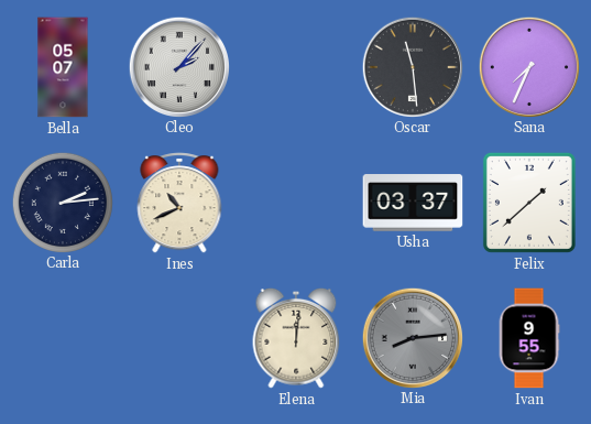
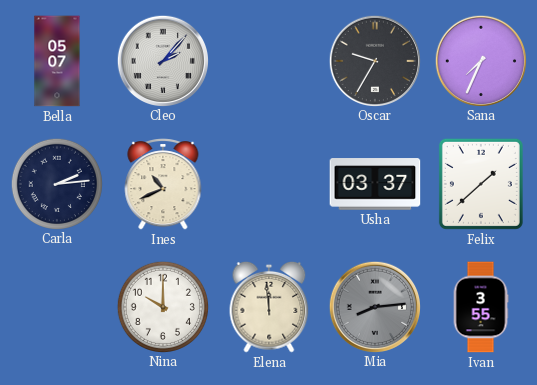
Oscar: 11:29 -> 9:35 (374, 60)
Nina: none -> 10:00 (162, 306)
Elena: 12:01 -> 11:59 (269, 307)
Ivan: 9:55 -> 3:55 (481, 307)
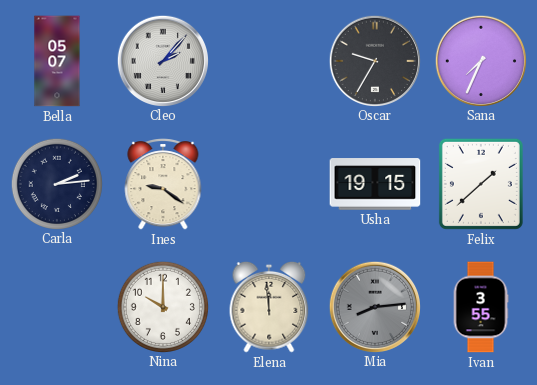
Ines: 10:41 -> 9:21 (163, 184)
Usha: 03:37 -> 19:15 (375, 184)
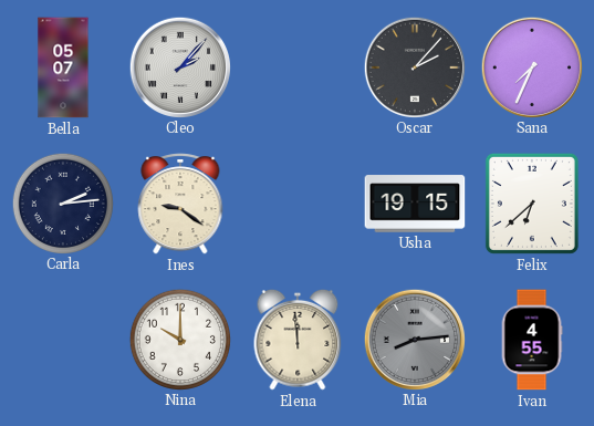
Oscar: 9:35 -> 2:07 (414, 66)
Felix: 1:38 -> 6:38 (532, 204)
Ivan: 3:55 -> 4:55 (532, 340)
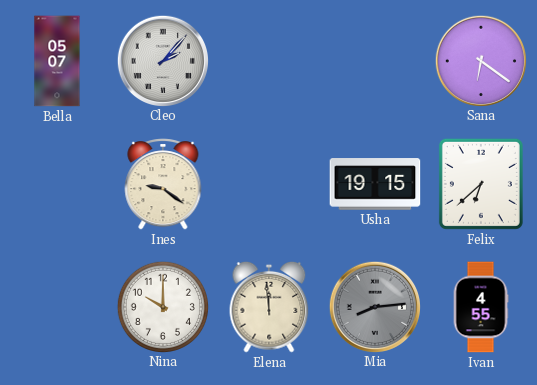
Oscar: 2:07 -> none (414, 66)
Sana: 7:34 -> 6:21 (480, 60)
Carla: 2:14 -> none (62, 202)
